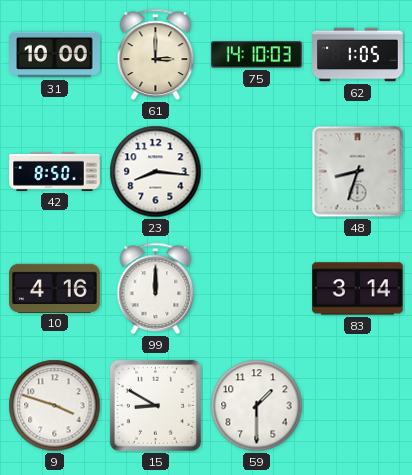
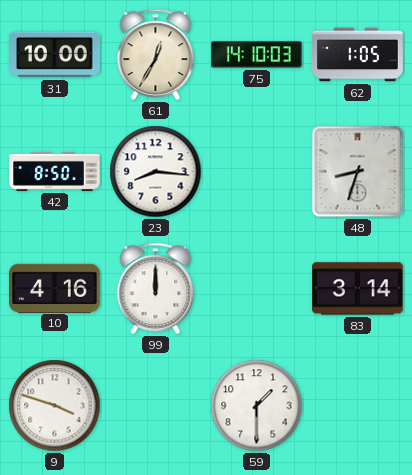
61: 3:00 -> 12:35 (156, 54)
15: 8:50 -> none (155, 405)
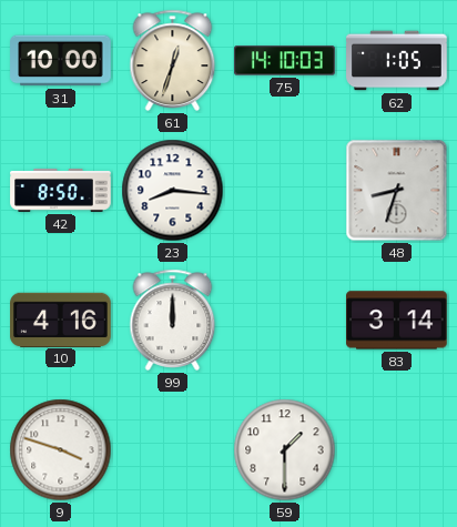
61: 12:35 -> 12:33 (173, 60)
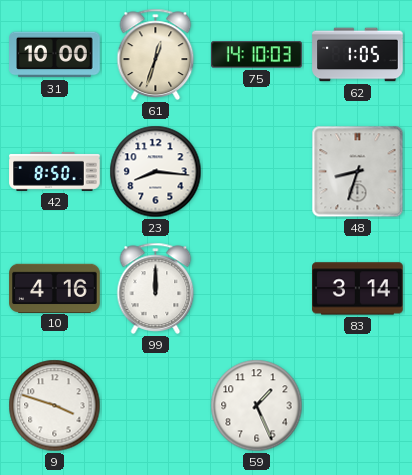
59: 1:30 -> 1:26 (257, 406)
